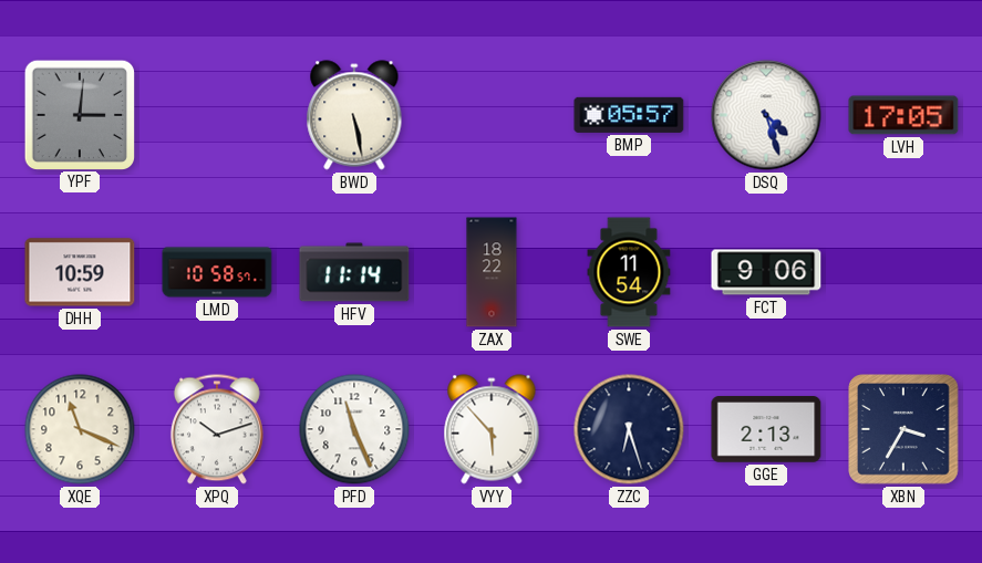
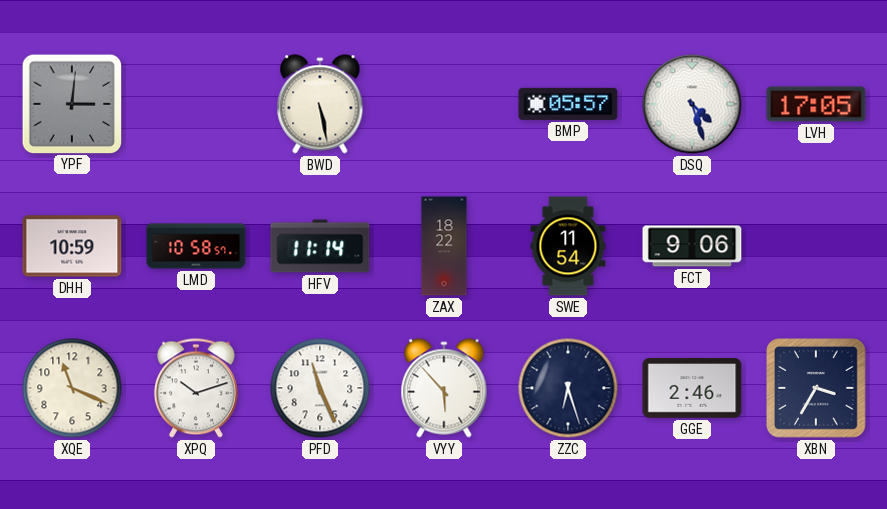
GGE: 2:13 -> 2:46 (692, 388)
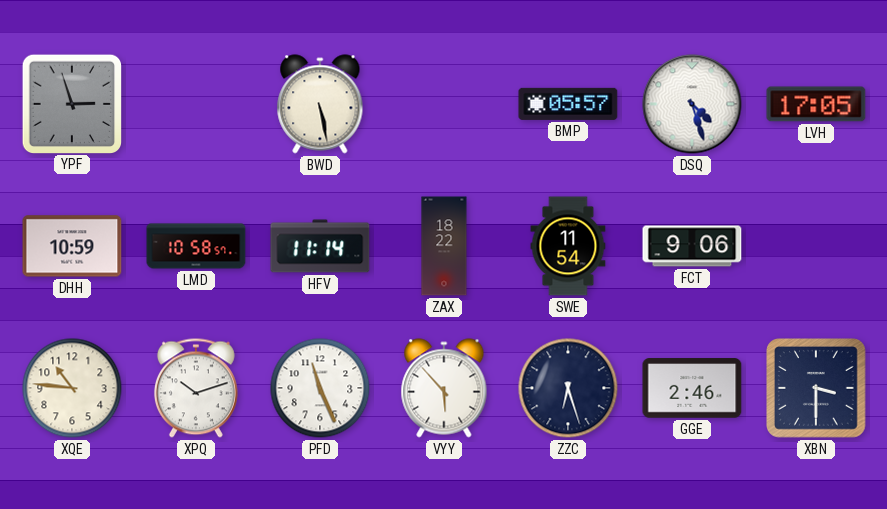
YPF: 3:01 -> 2:57 (71, 103)
XQE: 11:19 -> 10:46 (72, 388)
XBN: 3:35 -> 3:30 (817, 389)
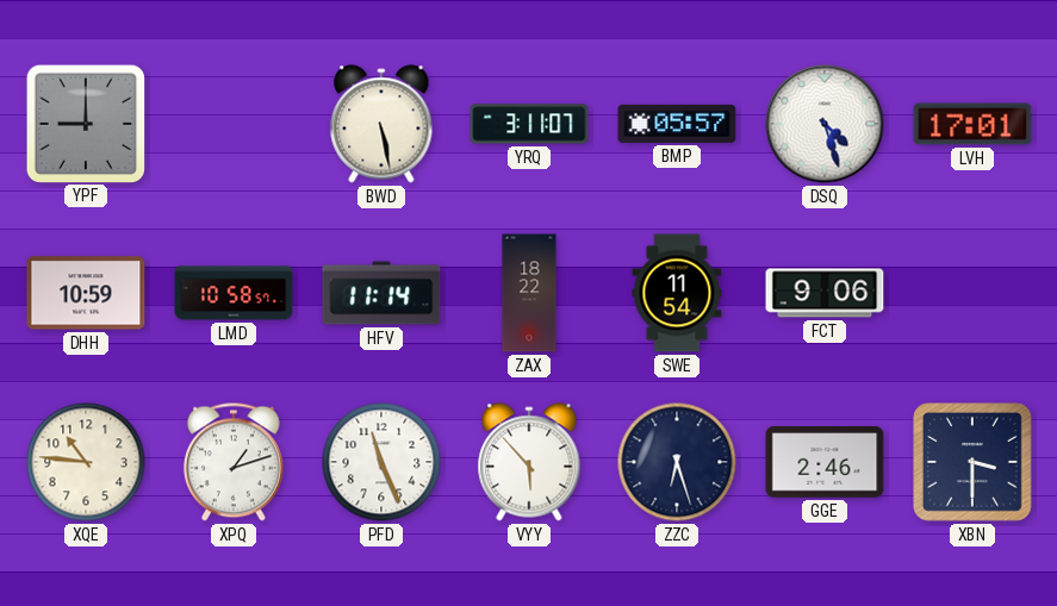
YPF: 2:57 -> 9:00 (85, 123)
YRQ: none -> 3:11 (529, 124)
LVH: 17:05 -> 17:01 (972, 124)
XPQ: 10:12 -> 1:12 (234, 462)
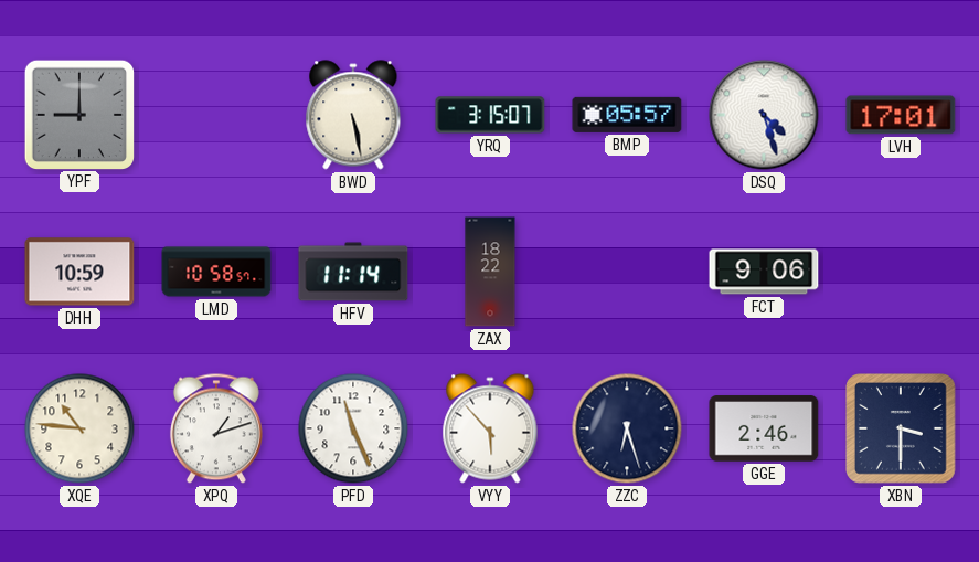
YRQ: 3:11 -> 3:15 (490, 115)
SWE: 11:54 -> none (677, 293)
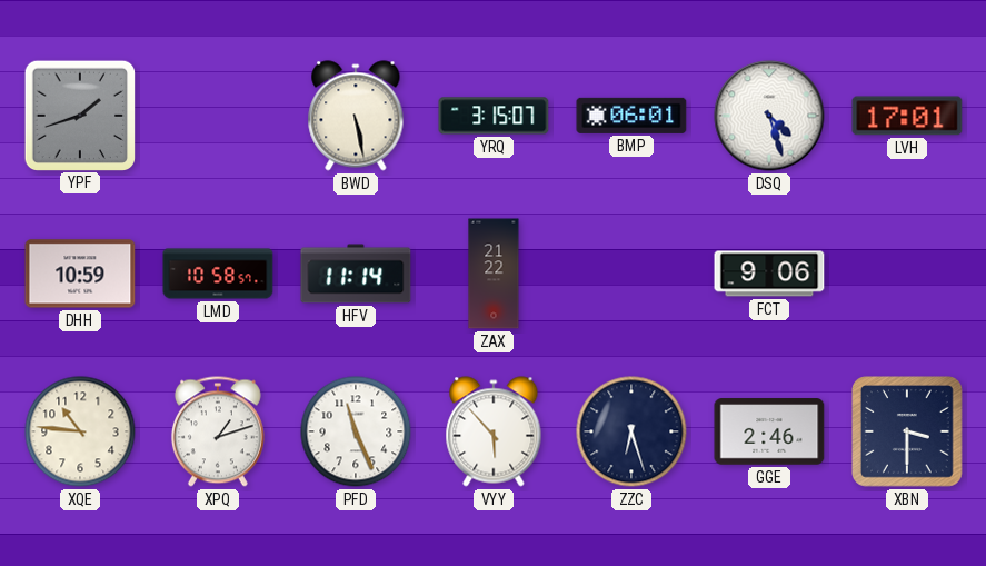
YPF: 9:00 -> 1:42 (79, 115)
BMP: 05:57 -> 06:01 (631, 116)
ZAX: 18:22 -> 21:22 (494, 274)
